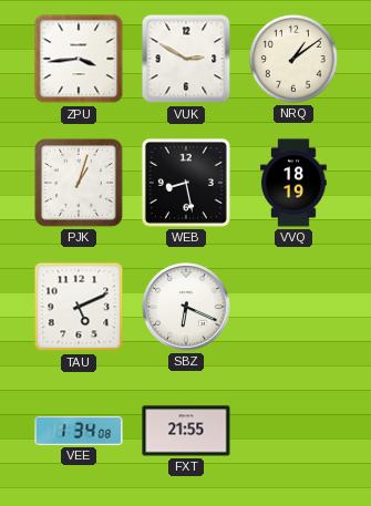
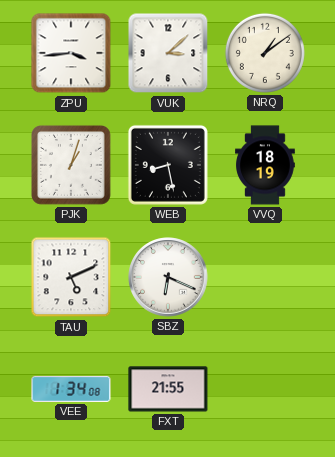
VUK: 2:50 -> 3:08 (168, 53)
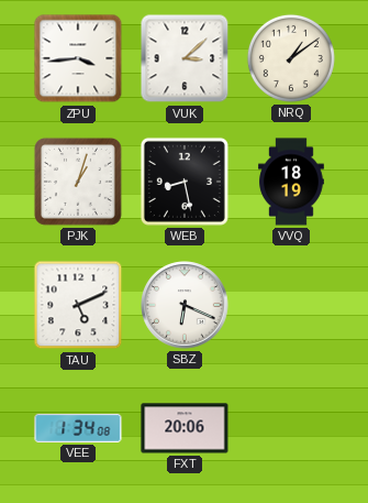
FXT: 21:55 -> 20:06 (185, 428)
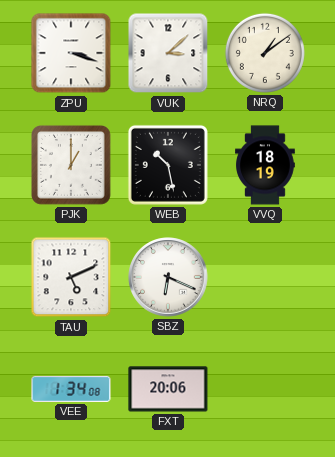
ZPU: 3:44 -> 3:18 (71, 53)
PJK: 1:03 -> 1:00 (71, 165)
WEB: 8:28 -> 10:28 (168, 165)
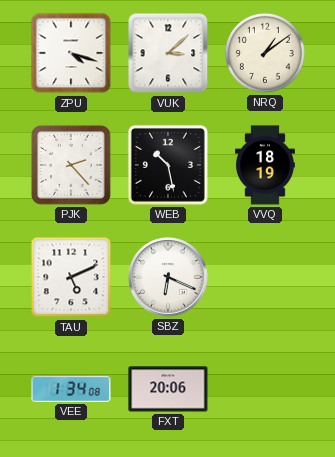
ZPU: 3:18 -> 4:18 (71, 53)
PJK: 1:00 -> 2:23 (71, 165)
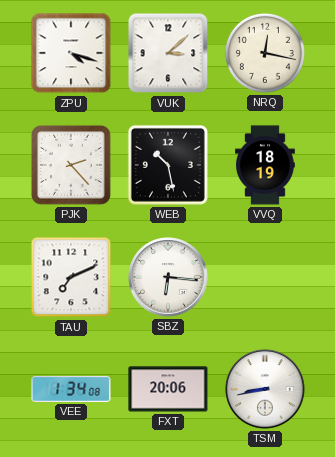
NRQ: 1:09 -> 12:17 (265, 53)
TAU: 5:11 -> 7:11 (71, 277)
SBZ: 6:19 -> 6:16 (168, 277)
TSM: none -> 8:43 (265, 389)
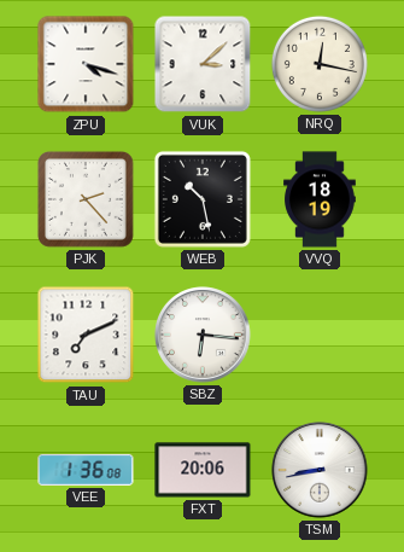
VEE: 1:34 -> 1:36 (86, 470)
